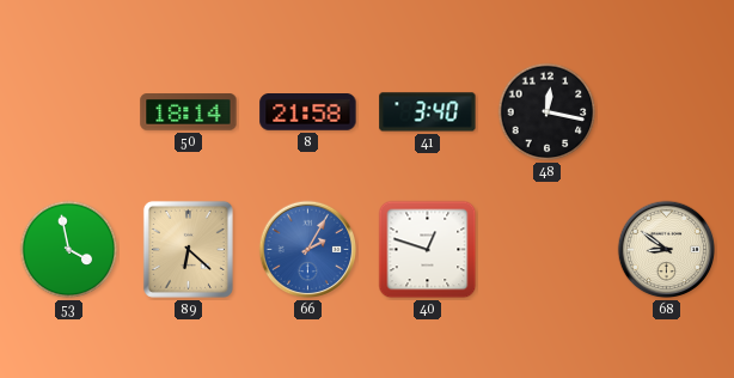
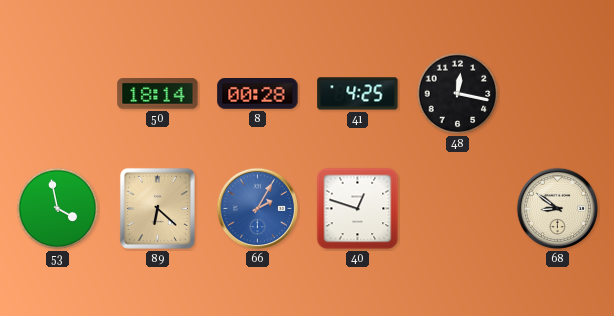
8: 21:58 -> 00:28 (258, 94)
41: 3:40 -> 4:25 (358, 94)
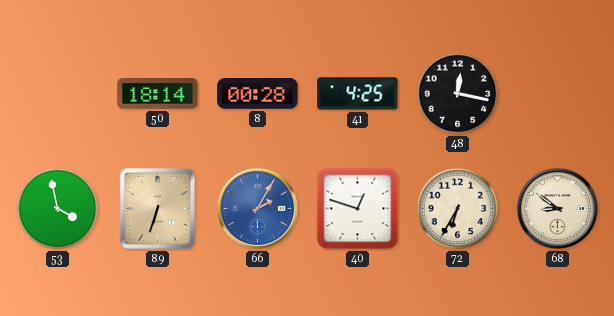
89: 6:22 -> 6:33 (157, 208)
72: none -> 6:35 (458, 209)
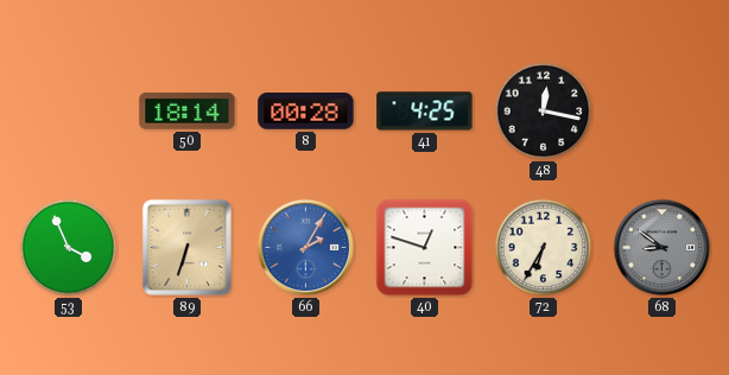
53: 3:58 -> 3:56 (69, 248)
68 dial: cream -> grey (663, 248)
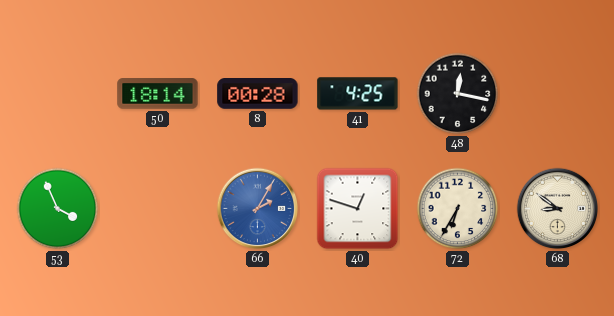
89: 6:33 -> none (186, 247)
68 dial: grey -> cream (558, 209)
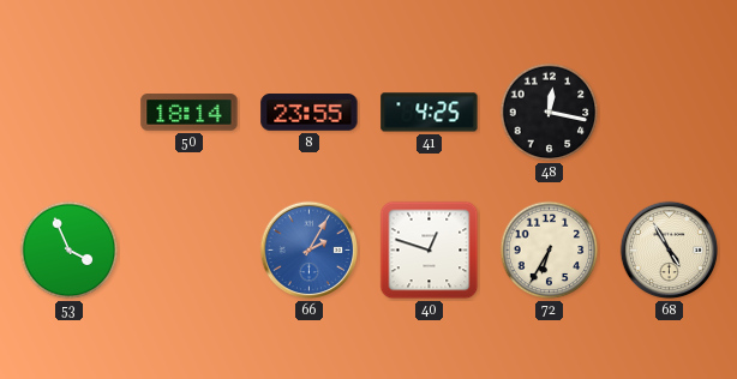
8: 00:28 -> 23:55 (310, 113)
68: 8:51 -> 4:55 (670, 251)
